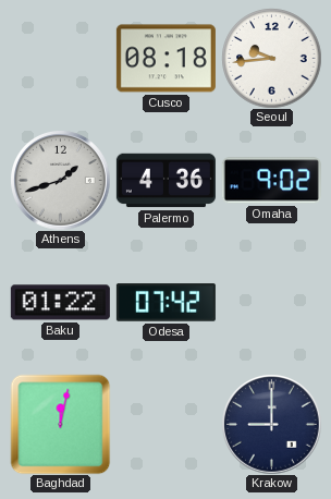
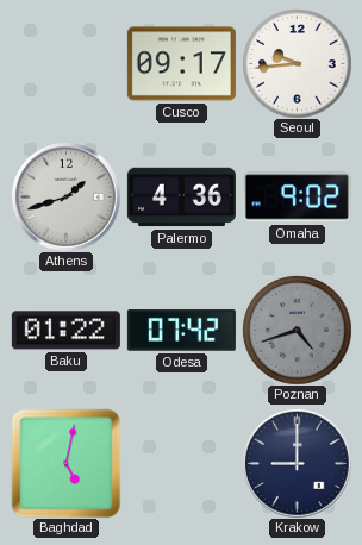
Cusco: 08:18 -> 09:17 (181, 64)
Poznan: none -> 4:42 (297, 330)
Baghdad: 12:02 -> 5:02 (65, 463)
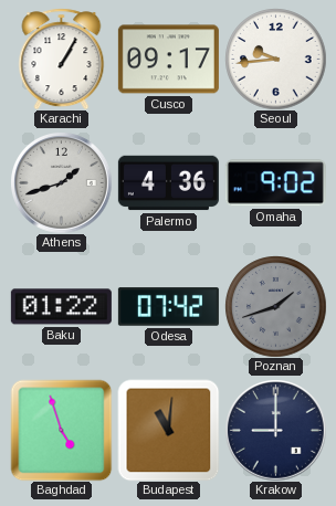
Karachi: none -> 1:05 (62, 59)
Poznan: 4:42 -> 1:42 (275, 306)
Baghdad: 5:02 -> 4:57 (61, 430)
Budapest: none -> 11:01 (168, 430)
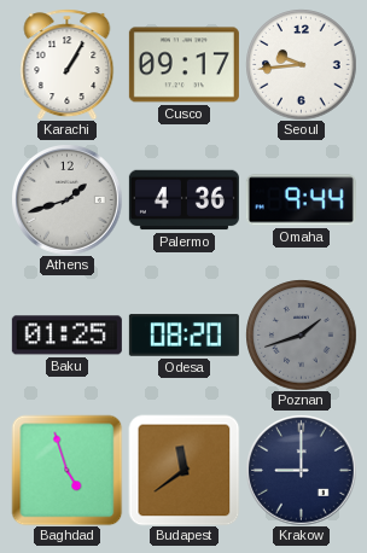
Omaha: 9:02 -> 9:44 (301, 200)
Baku: 01:22 -> 01:25 (66, 336)
Odesa: 07:42 -> 08:20 (183, 336)
Budapest: 11:01 -> 11:39 (183, 470)
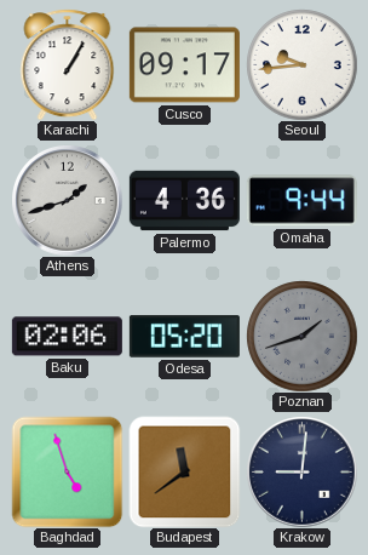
Baku: 01:25 -> 02:06 (67, 337)
Odesa: 08:20 -> 05:20 (184, 337)
Krakow: 9:00 -> 9:01 (301, 471)
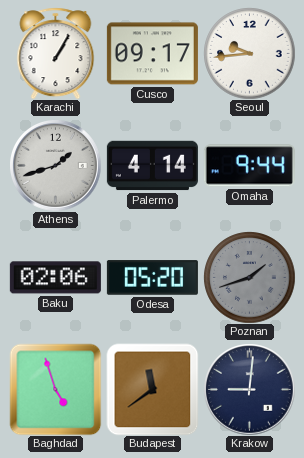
Palermo: 4:36 -> 4:14 (152, 166)
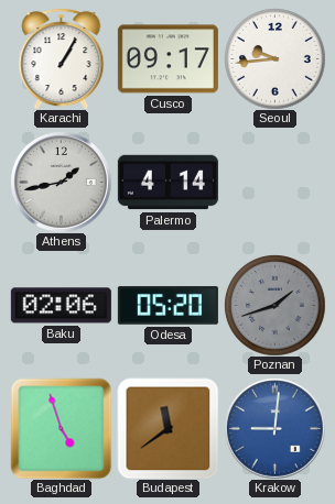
Athens: 1:42 -> 1:43 (61, 182)
Omaha: 9:44 -> none (249, 166)
Krakow dial: navy -> blue (274, 428)
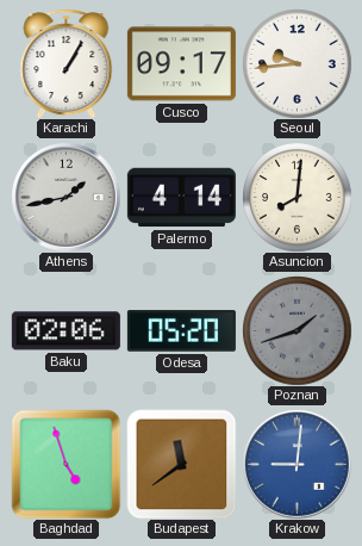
Asuncion: none -> 8:01 (297, 197)
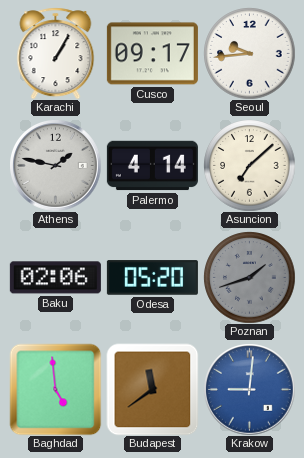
Athens: 1:43 -> 1:47 (55, 165)
Asuncion: 8:01 -> 7:08 (249, 165)
Baghdad: 4:57 -> 4:59 (55, 389)
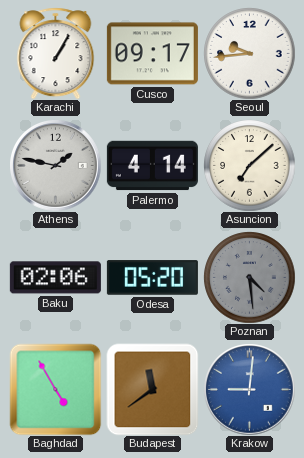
Poznan: 1:42 -> 4:29 (249, 277)
Baghdad: 4:59 -> 4:55 (55, 389)
